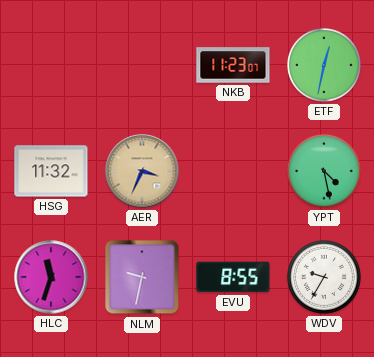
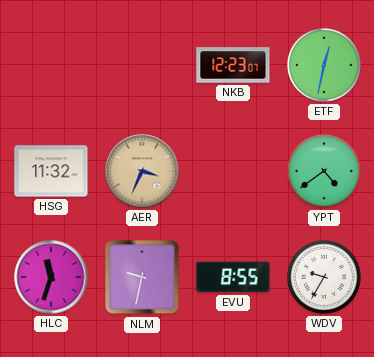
NKB: 11:23 -> 12:23 (233, 65)
YPT: 4:28 -> 4:39 (324, 171)
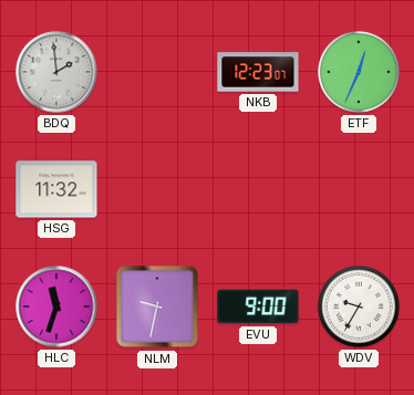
BDQ: none -> 1:59 (56, 72)
ETF: 12:32 -> 12:34 (359, 72)
AER: 3:34 -> none (142, 171)
YPT: 4:39 -> none (324, 171)
EVU: 8:55 -> 9:00 (258, 306)
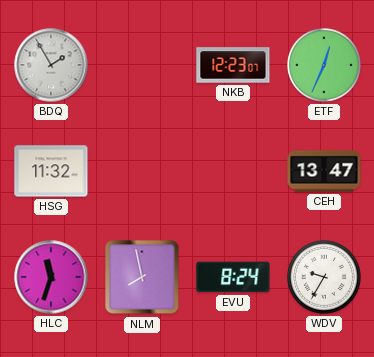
BDQ: 1:59 -> 1:55 (51, 65)
CEH: none -> 13:47 (324, 171)
NLM: 9:32 -> 7:58 (142, 277)
EVU: 9:00 -> 8:24 (233, 277)
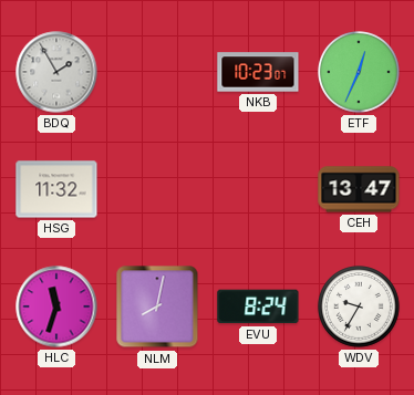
NKB: 12:23 -> 10:23 (258, 72)
NLM: 7:58 -> 8:02 (157, 306)
